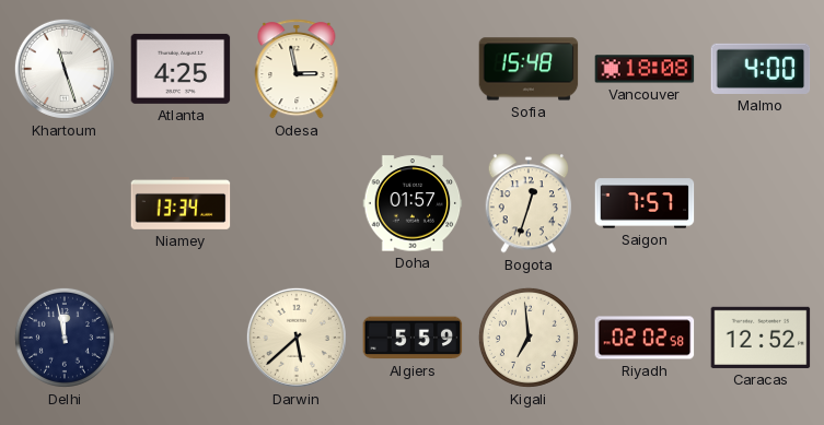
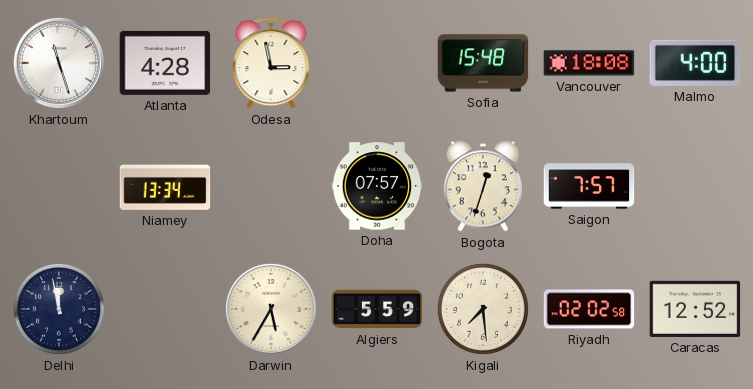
Atlanta: 4:25 -> 4:28 (165, 63)
Doha: 01:57 -> 07:57 (377, 186)
Darwin: 5:38 -> 5:35 (271, 309)
Kigali: 6:59 -> 7:29 (483, 309)
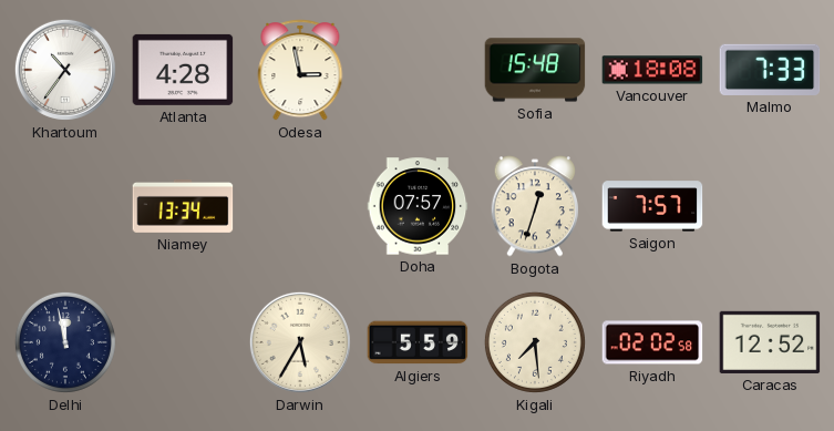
Khartoum: 11:27 -> 10:36 (65, 70)
Malmo: 4:00 -> 7:33 (770, 70)
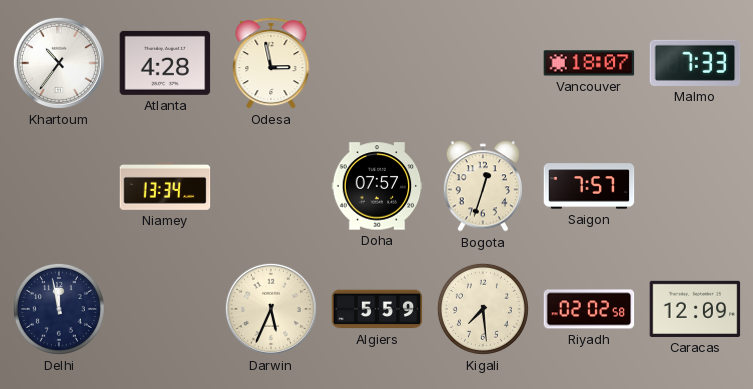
Sofia: 15:48 -> none (535, 70)
Vancouver: 18:08 -> 18:07 (589, 63)
Darwin: 5:35 -> 5:34 (271, 309)
Caracas: 12:52 -> 12:09 (695, 309)
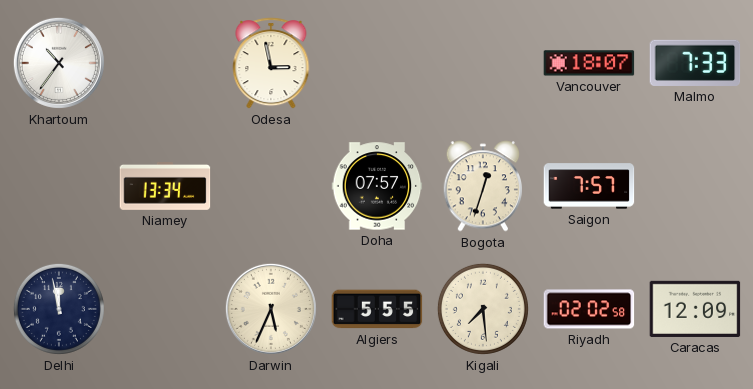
Atlanta: 4:28 -> none (165, 63)
Algiers: 5:59 -> 5:55 (377, 309)
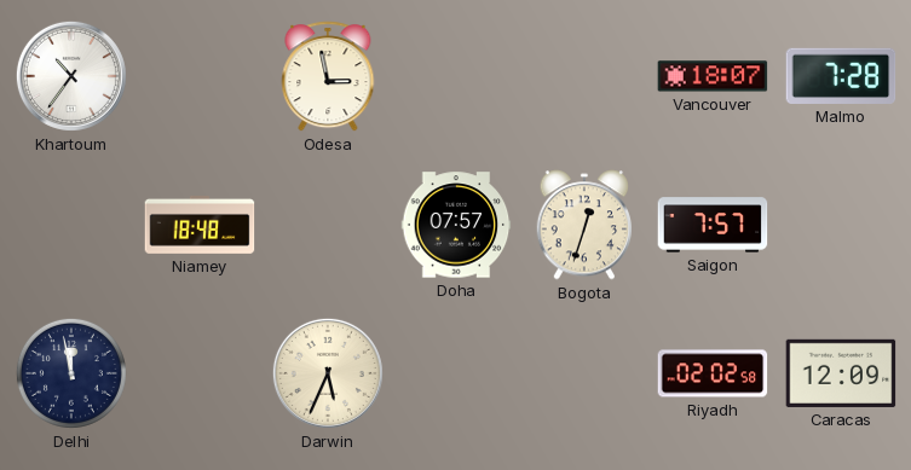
Malmo: 7:33 -> 7:28 (841, 76)
Niamey: 13:34 -> 18:48 (200, 226)
Algiers: 5:55 -> none (377, 309)
Kigali: 7:29 -> none (483, 309)
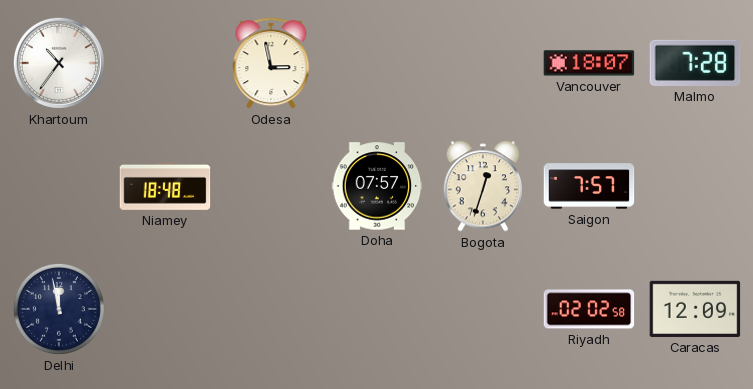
Darwin: 5:34 -> none (328, 373)
